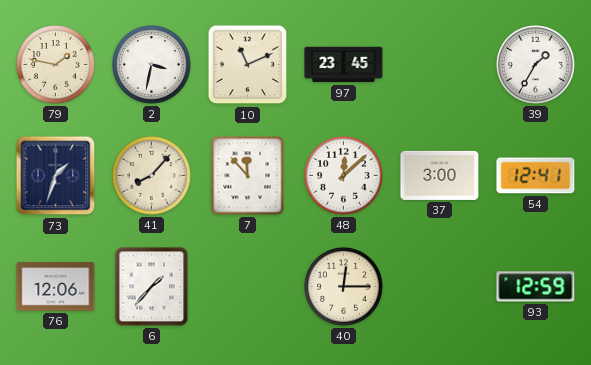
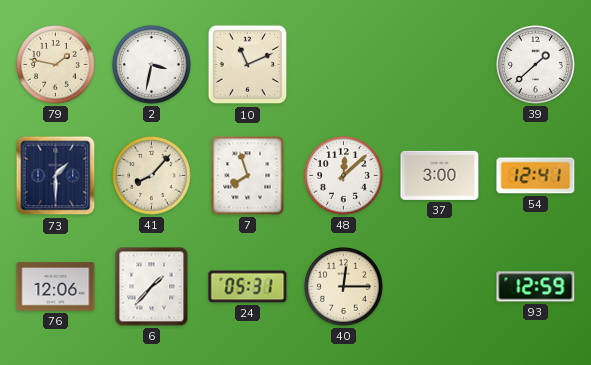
97: 23:45 -> none (344, 65)
39: 1:35 -> 1:38 (536, 65)
73: 1:33 -> 1:30 (56, 176)
7: 11:53 -> 7:57 (248, 176)
24: none -> 05:31 (248, 287)
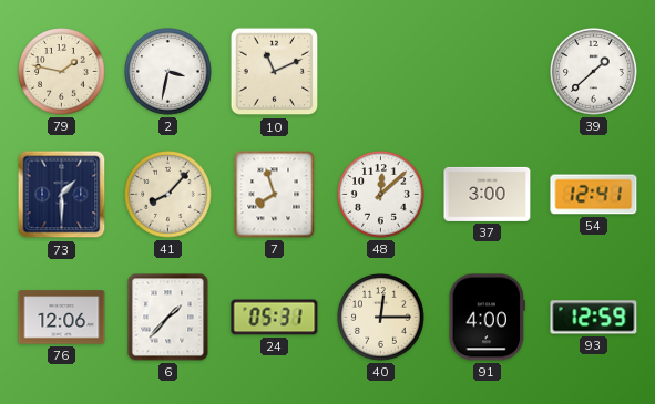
91: none -> 4:00 (488, 318)
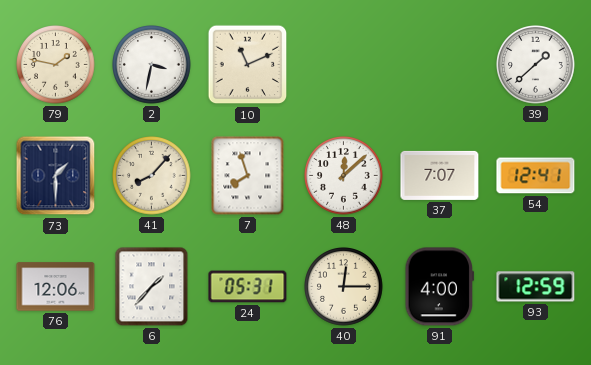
37: 3:00 -> 7:07 (440, 175)
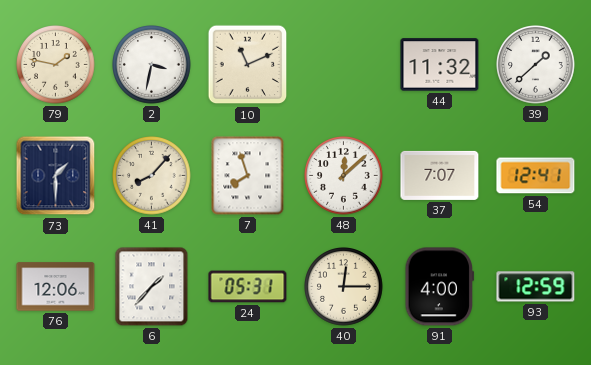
44: none -> 11:32 (440, 65)
